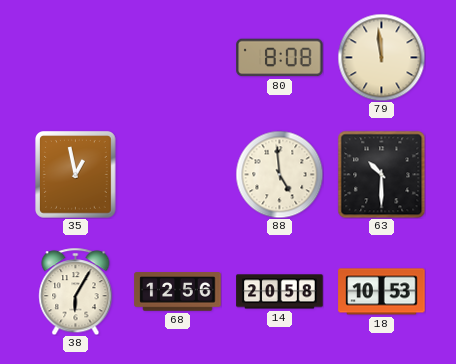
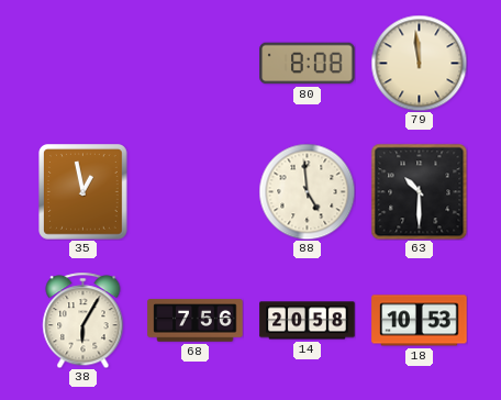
68: 12:56 -> 7:56 (196, 321)
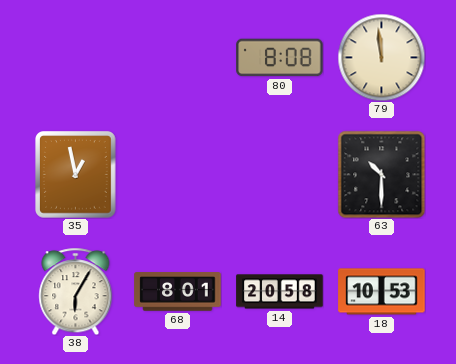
88: 4:59 -> none (307, 191)
68: 7:56 -> 8:01 (178, 292)
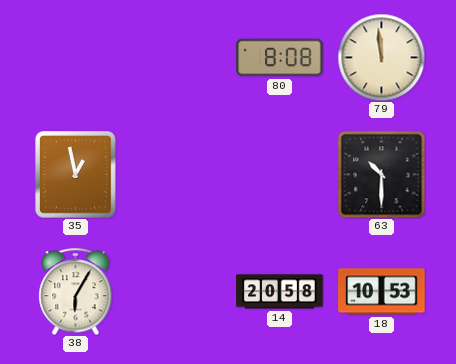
68: 8:01 -> none (178, 292)
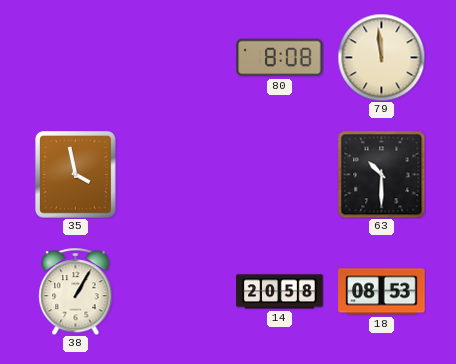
35: 12:58 -> 3:58 (76, 175)
38: 6:05 -> 1:05 (76, 291)
18: 10:53 -> 08:53 (382, 292)
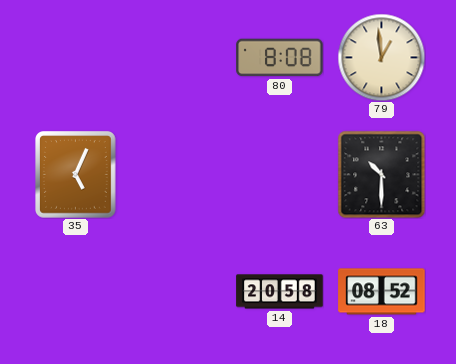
79: 11:59 -> 12:59 (381, 57)
35: 3:58 -> 5:04 (76, 175)
38: 1:05 -> none (76, 291)
18: 08:53 -> 08:52 (382, 292)
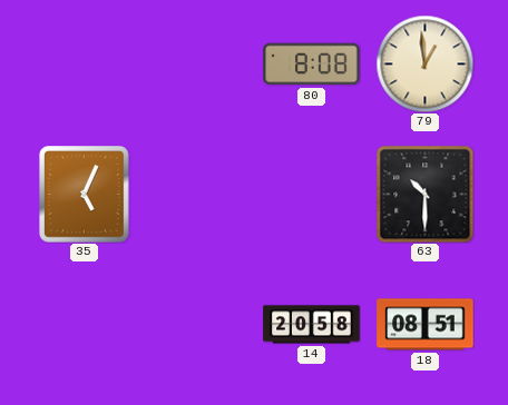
18: 08:52 -> 08:51 (426, 325)
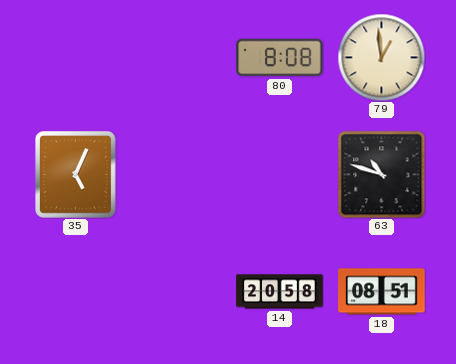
63: 10:30 -> 10:48 (381, 174)
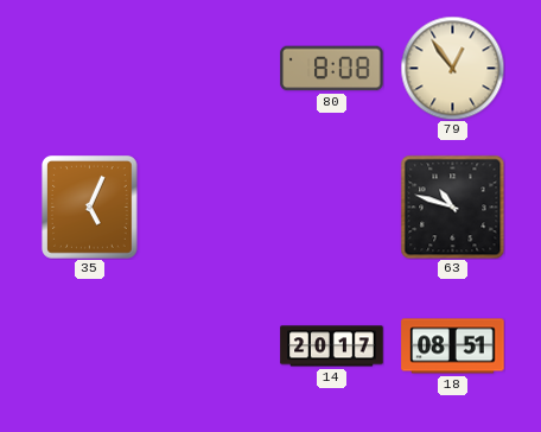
79: 12:59 -> 12:54 (452, 68)
14: 20:58 -> 20:17 (332, 347)
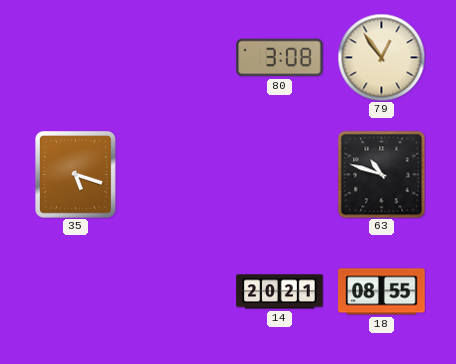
80: 8:08 -> 3:08 (280, 58)
35: 5:04 -> 5:18 (76, 175)
14: 20:17 -> 20:21 (280, 292)
18: 08:51 -> 08:55 (382, 292)
